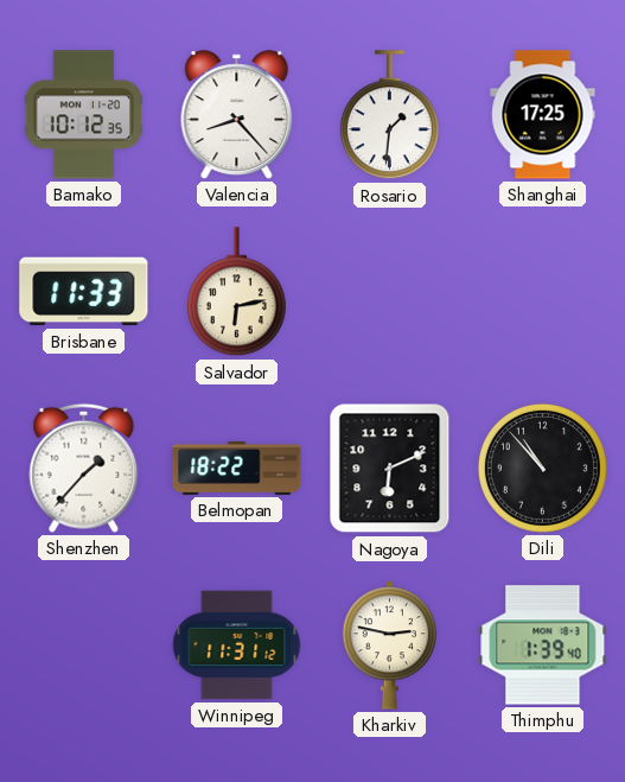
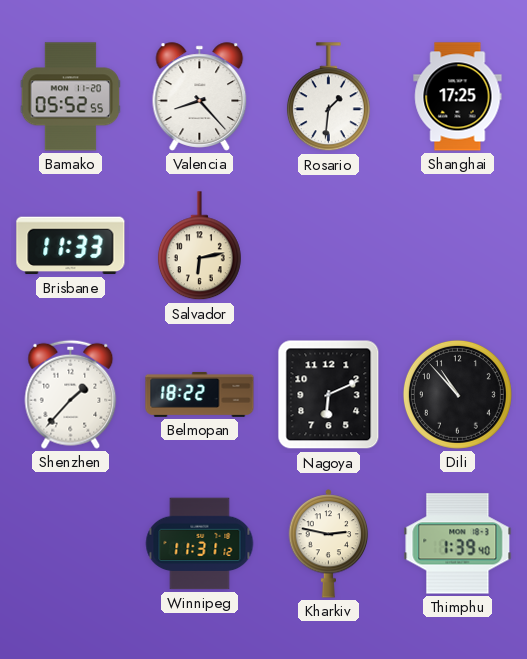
Bamako: 10:12 -> 05:52 (71, 97)
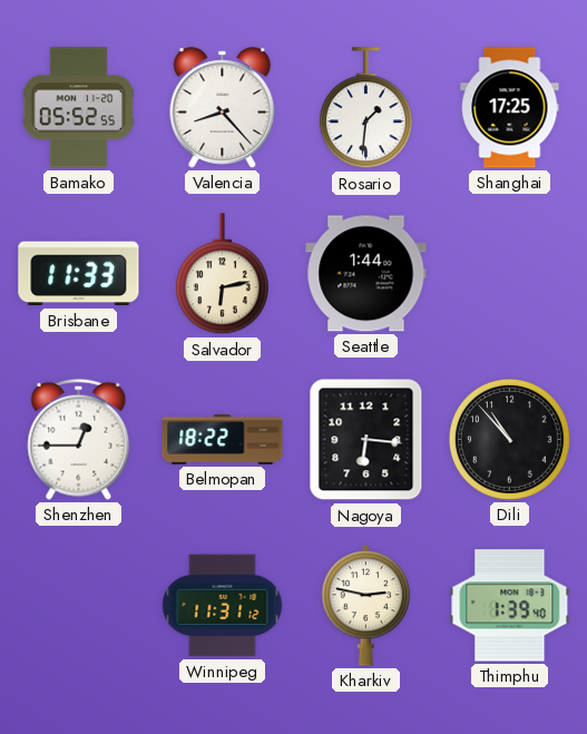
Seattle: none -> 1:44 (366, 274)
Shenzhen: 1:37 -> 12:45 (79, 439)
Nagoya: 6:11 -> 6:16 (366, 440)
